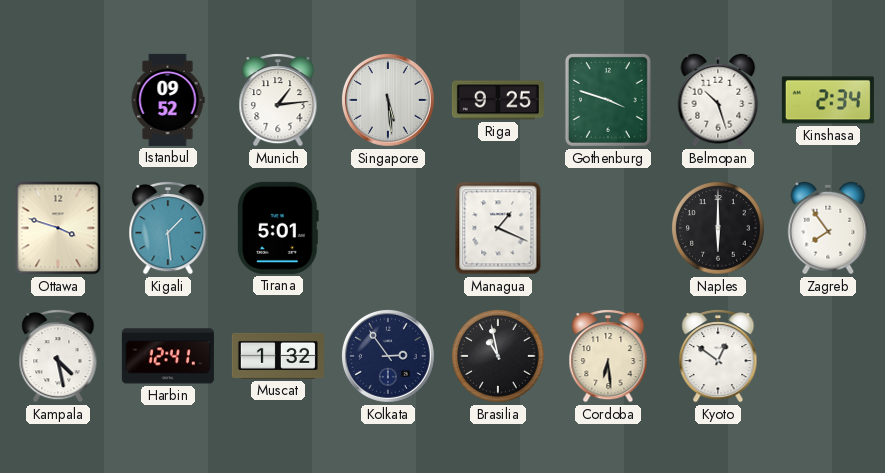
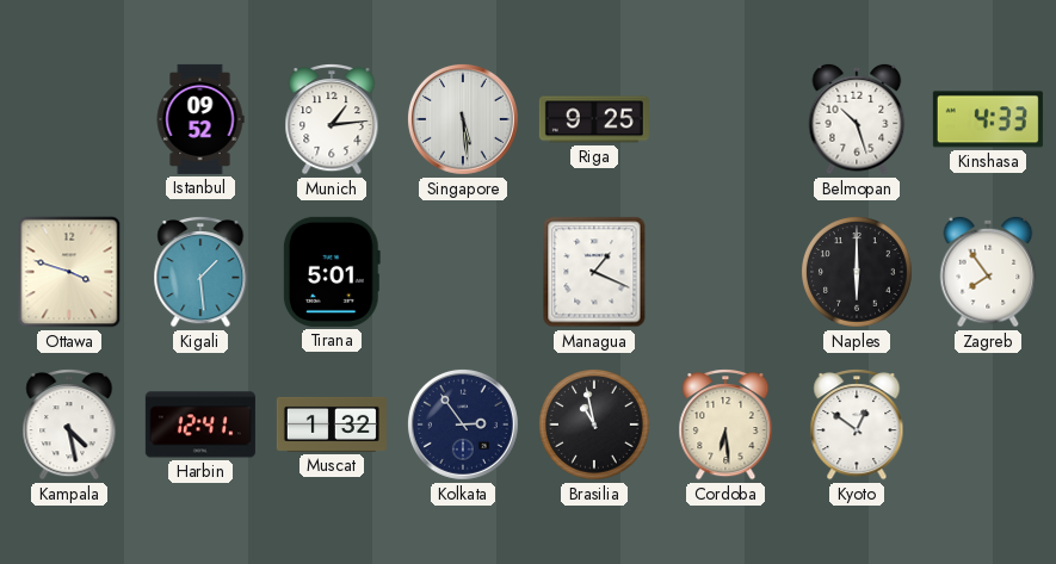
Gothenburg: 3:48 -> none (608, 100)
Kinshasa: 2:34 -> 4:33 (988, 119)
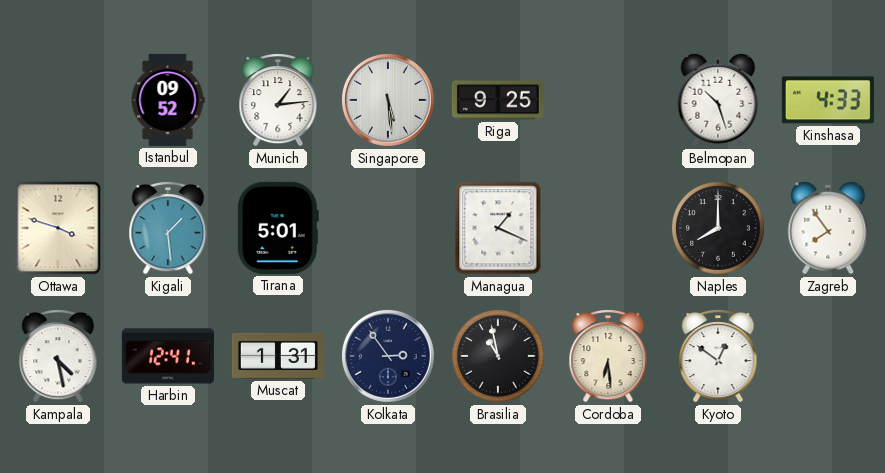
Naples: 6:00 -> 8:00 (719, 229)
Muscat: 1:32 -> 1:31 (278, 356)
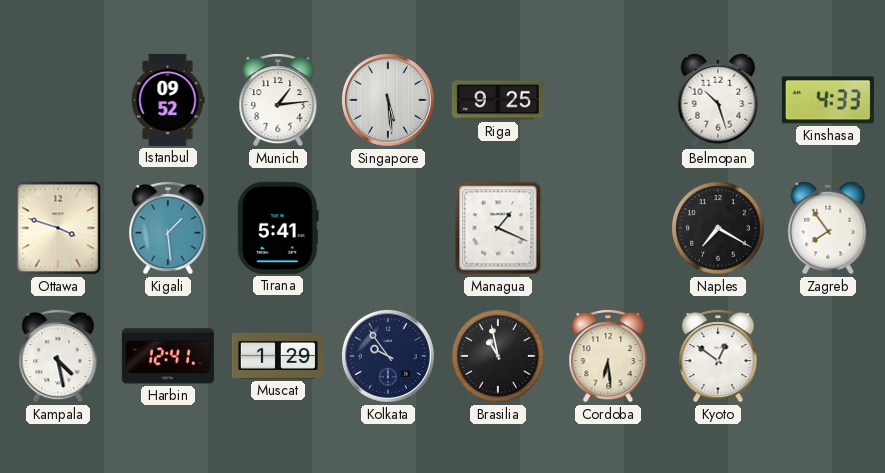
Tirana: 5:01 -> 5:41 (278, 228)
Naples: 8:00 -> 7:20 (719, 229)
Muscat: 1:31 -> 1:29 (278, 356)
Kolkata: 2:54 -> 9:54 (388, 356)
